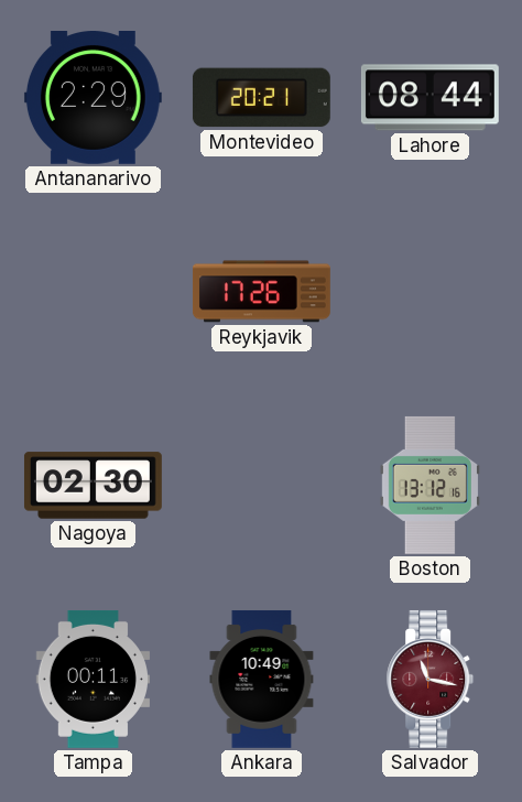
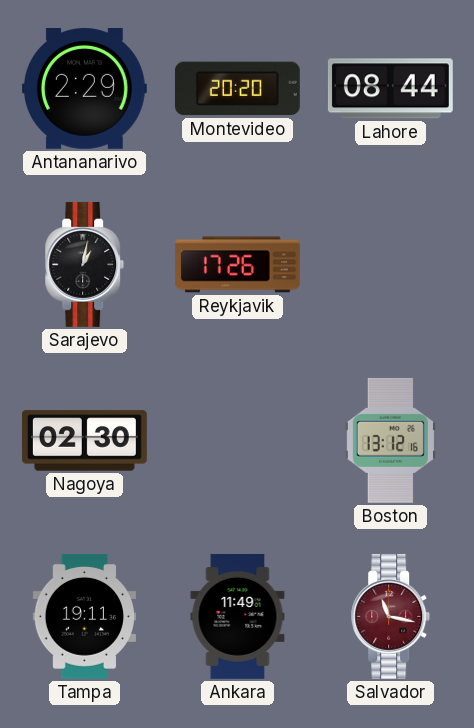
Montevideo: 20:21 -> 20:20 (237, 89)
Sarajevo: none -> 1:02 (85, 264)
Tampa: 00:11 -> 19:11 (84, 616)
Ankara: 10:49 -> 11:49 (238, 616)
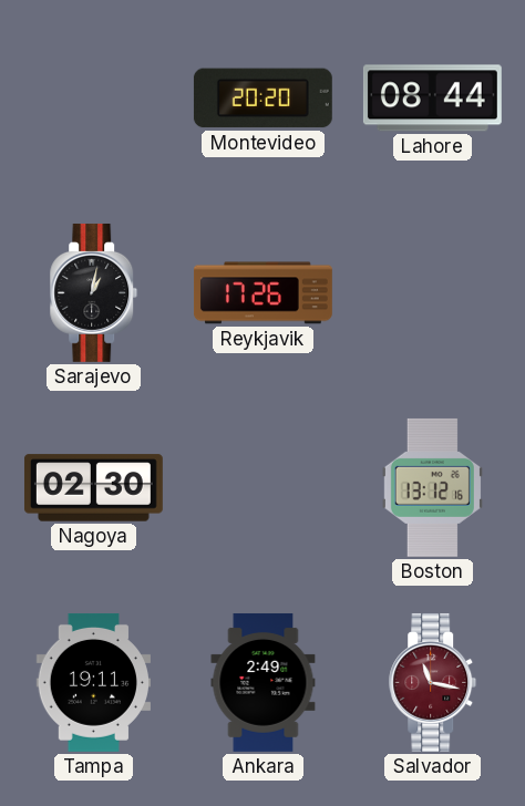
Antananarivo: 2:29 -> none (84, 89)
Ankara: 11:49 -> 2:49 (264, 682)
